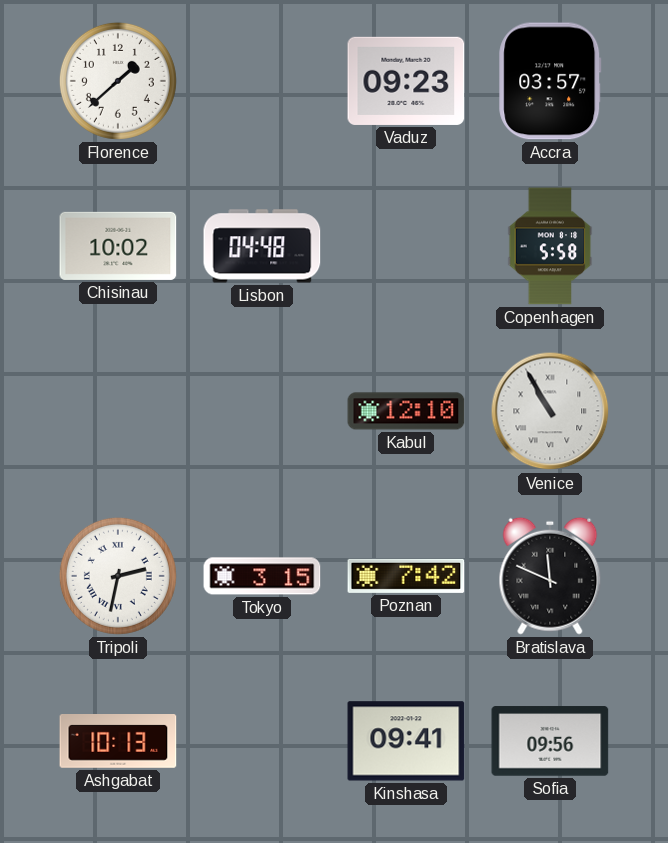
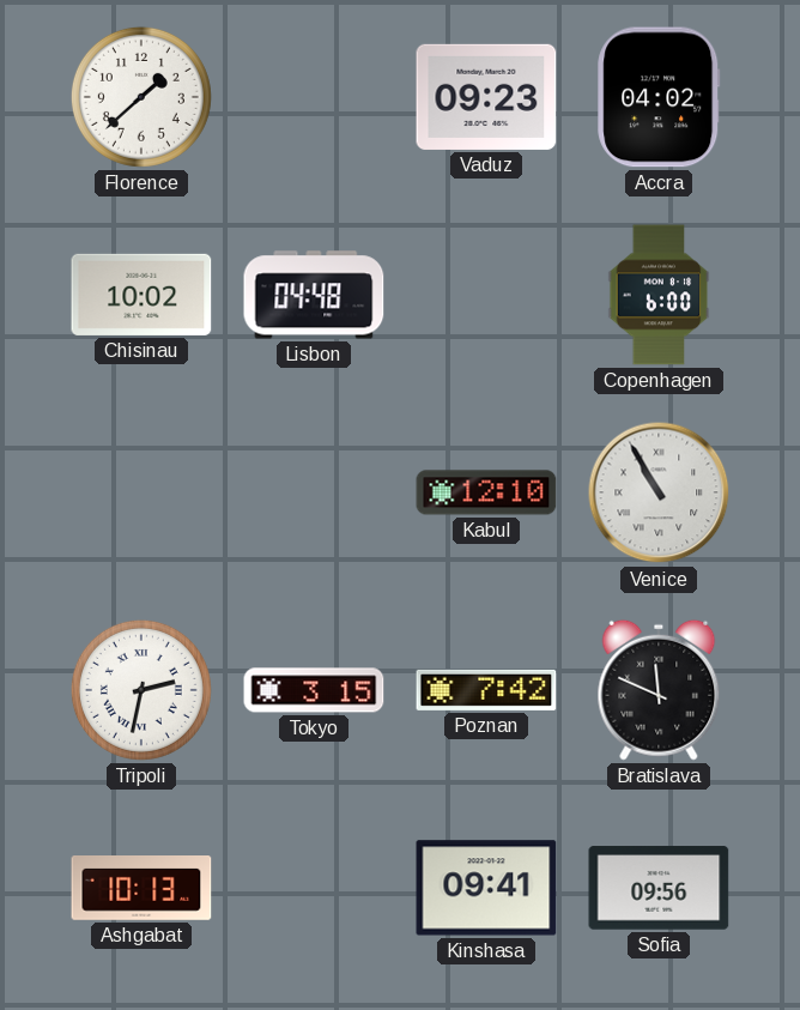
Accra: 03:57 -> 04:02 (659, 97)
Copenhagen: 5:58 -> 6:00 (659, 295)
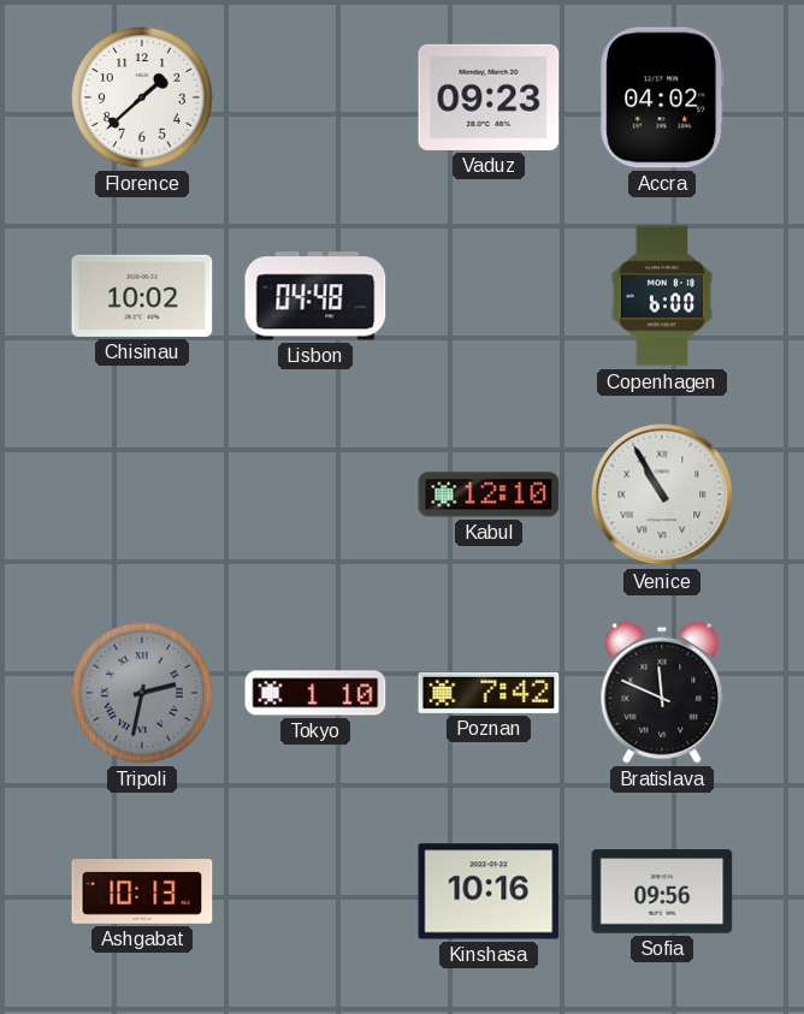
Tripoli dial: white -> grey (142, 693)
Tokyo: 3:15 -> 1:10 (315, 693)
Kinshasa: 09:41 -> 10:16 (489, 891)
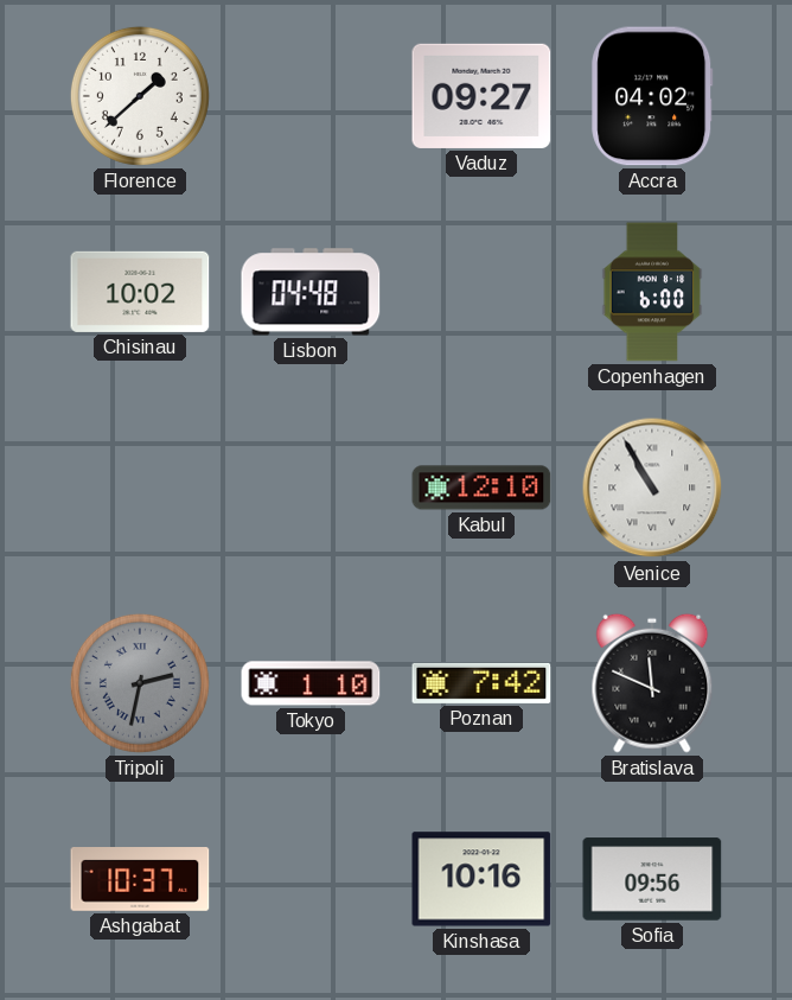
Vaduz: 09:23 -> 09:27 (481, 96)
Ashgabat: 10:13 -> 10:37 (140, 880)
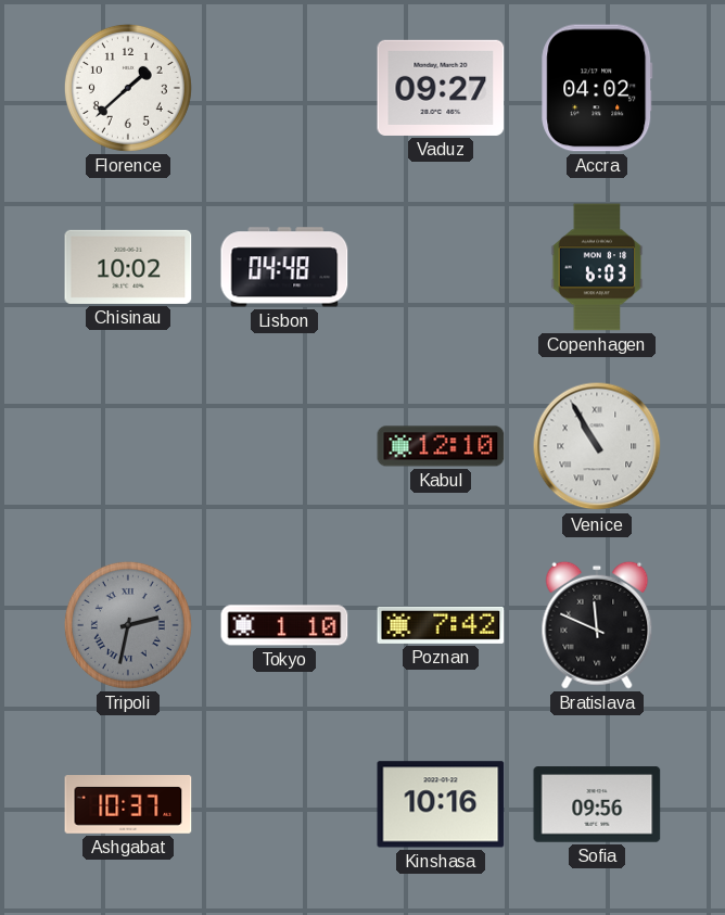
Copenhagen: 6:00 -> 6:03 (597, 267)
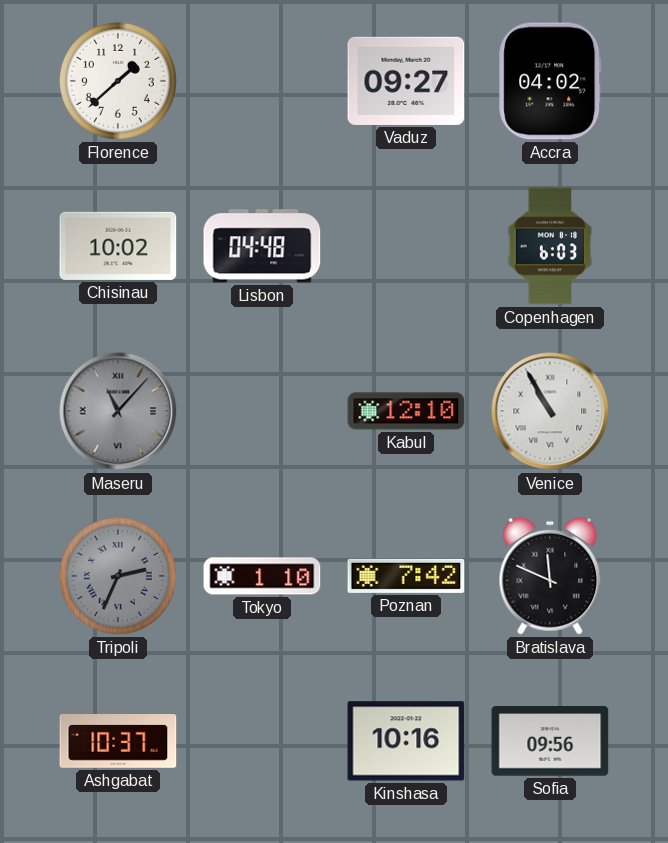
Maseru: none -> 11:07 (118, 411)
Tripoli: 2:32 -> 2:34 (118, 576)
